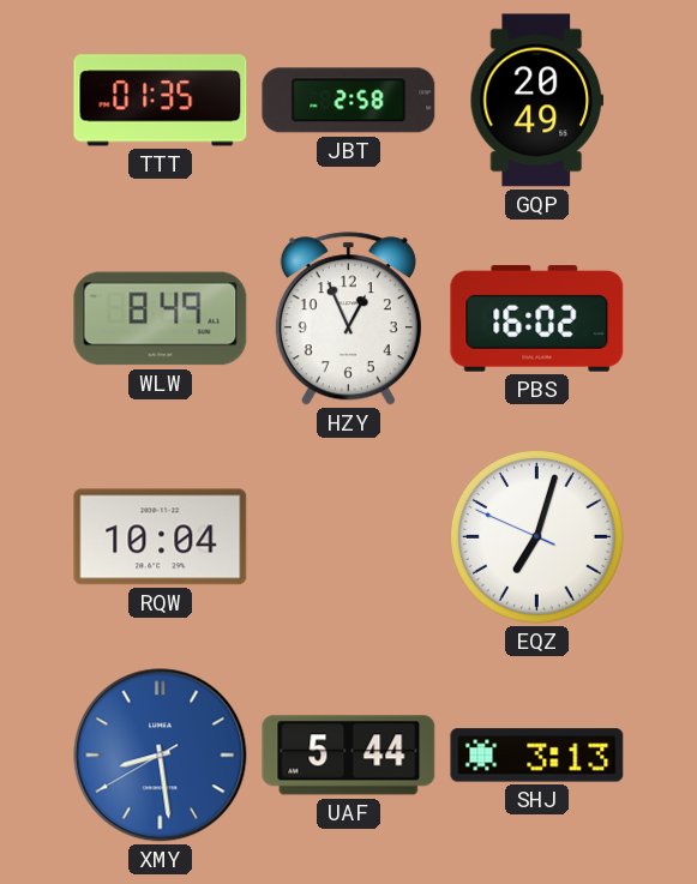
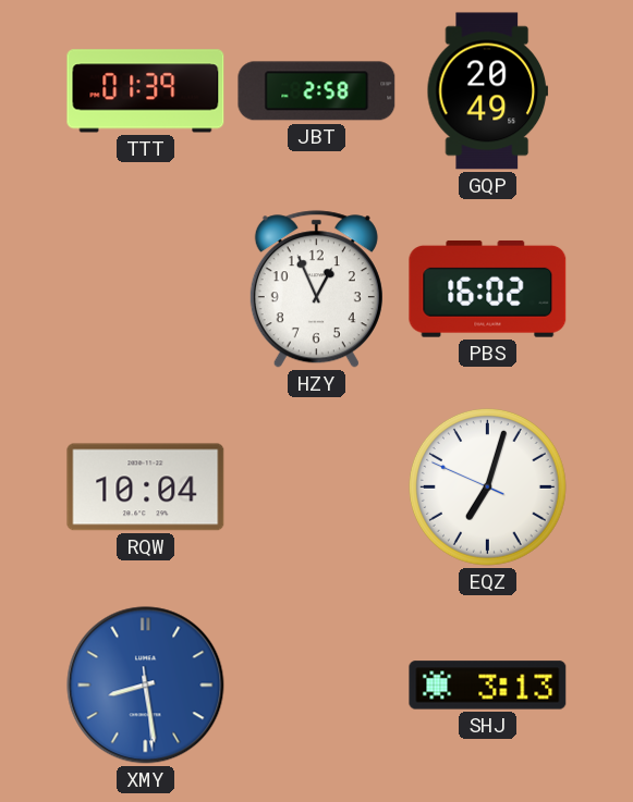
TTT: 01:35 -> 01:39 (146, 91)
WLW: 8:49 -> none (161, 319)
XMY: 8:28:40 -> 8:28:29 (146, 686)
UAF: 5:44 -> none (349, 756)
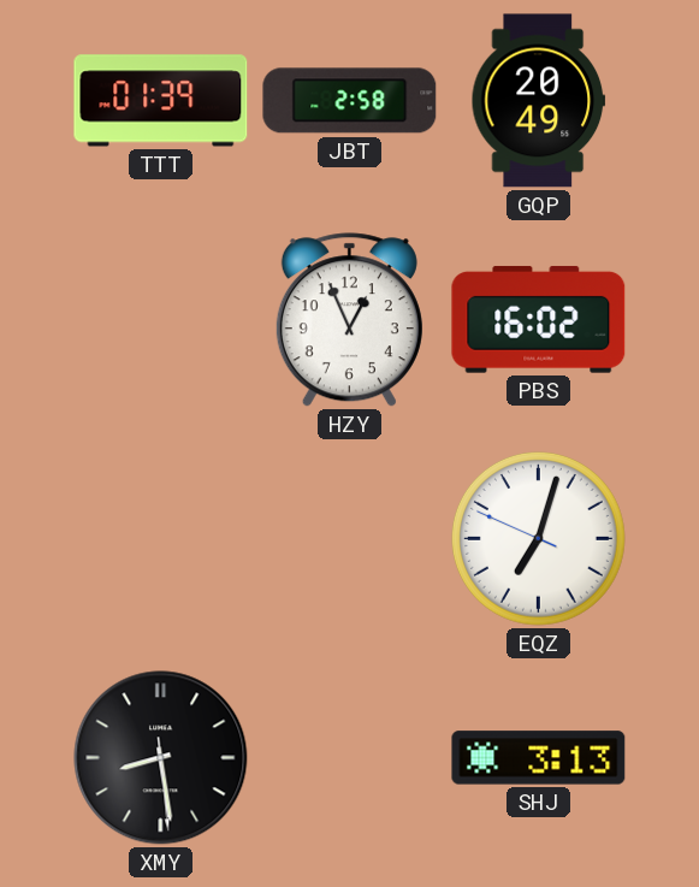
RQW: 10:04 -> none (146, 488)
XMY dial: blue -> black (161, 758)
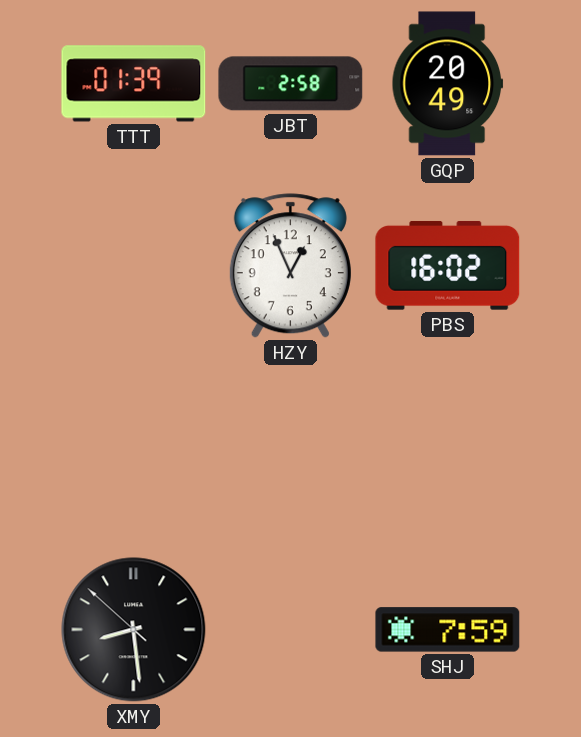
EQZ: 7:02 -> none (538, 538)
XMY: 8:28:29 -> 8:28:52 (134, 630)
SHJ: 3:13 -> 7:59 (448, 630)
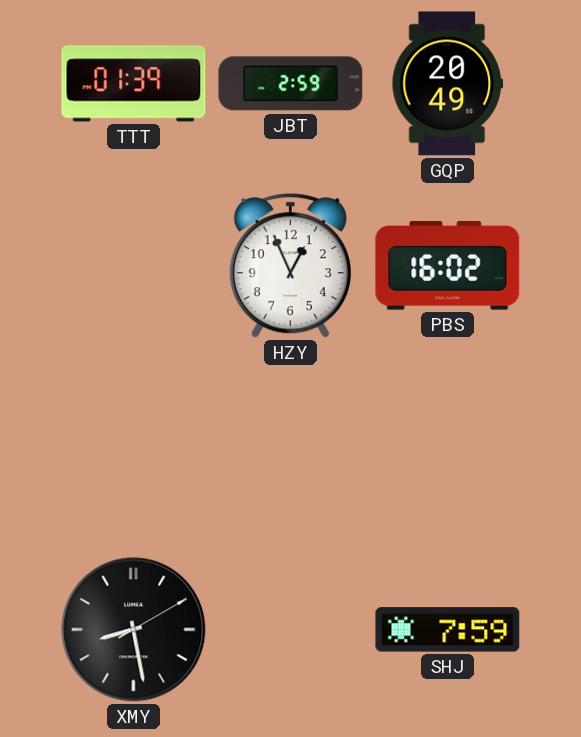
JBT: 2:58 -> 2:59 (291, 84)
XMY: 8:28:52 -> 8:28:10 (134, 630)
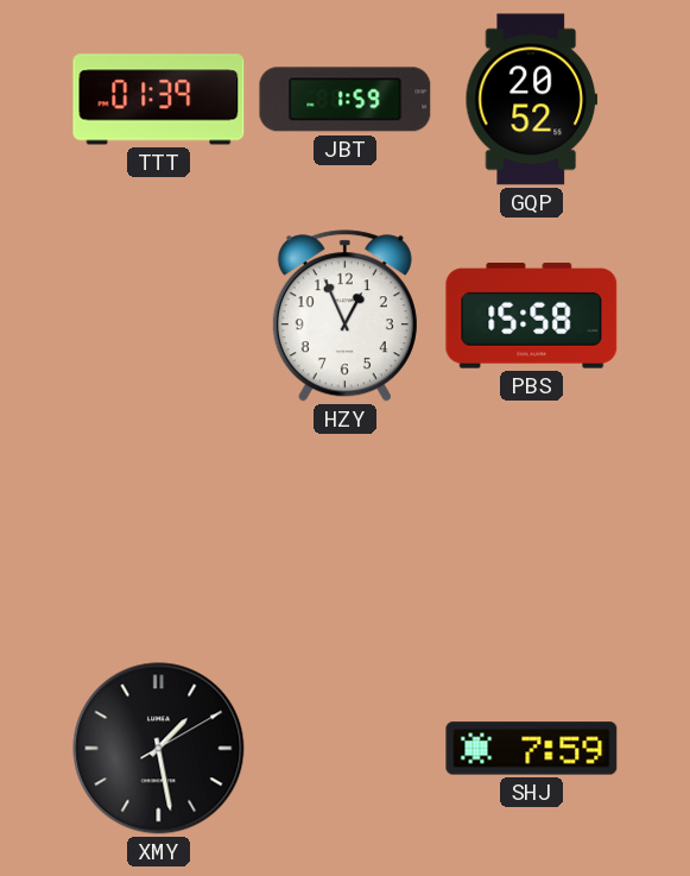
JBT: 2:59 -> 1:59 (346, 100)
GQP: 20:49 -> 20:52 (532, 100)
PBS: 16:02 -> 15:58 (532, 315)
XMY: 8:28 -> 1:28 (159, 749)
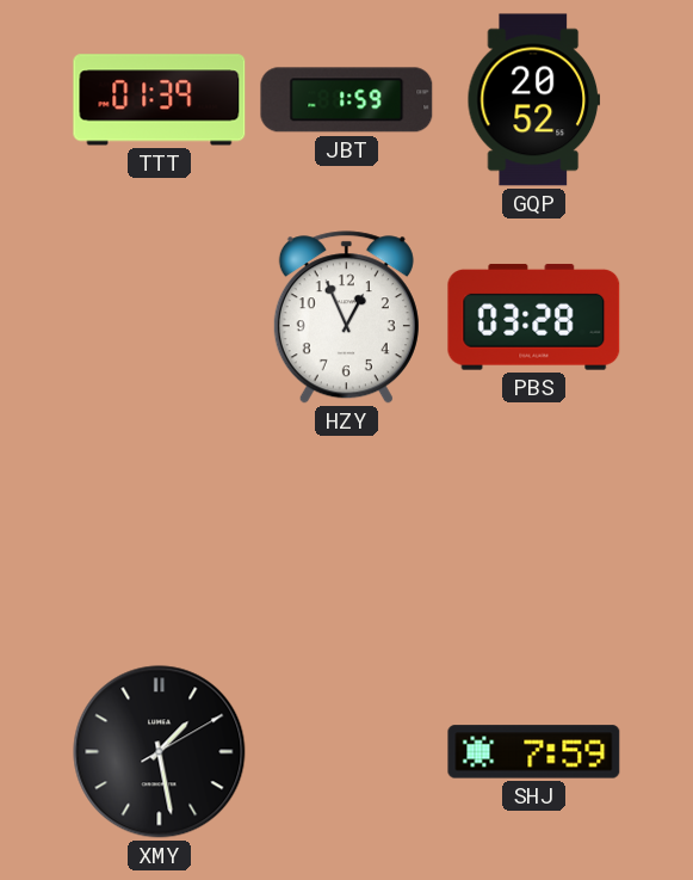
PBS: 15:58 -> 03:28 (534, 316)
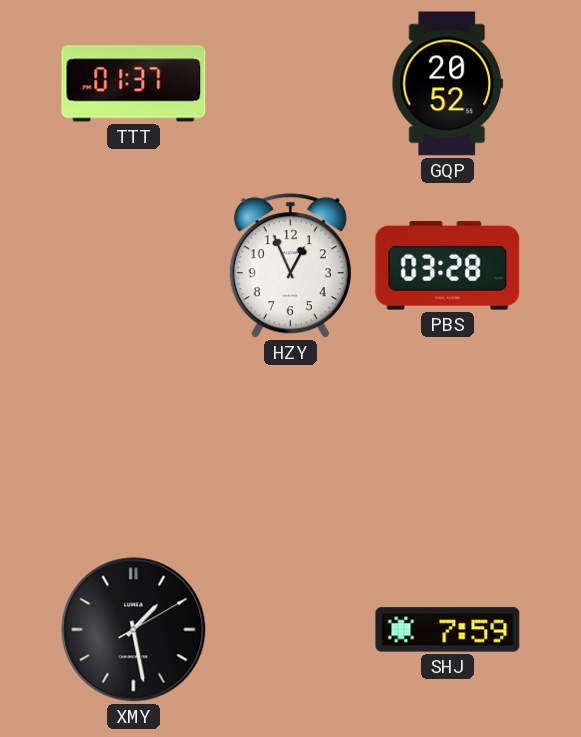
TTT: 01:39 -> 01:37 (134, 84)
JBT: 1:59 -> none (347, 100)
